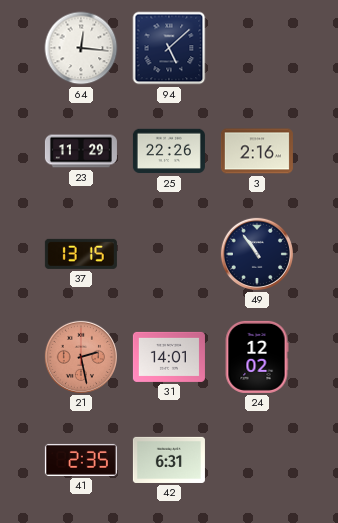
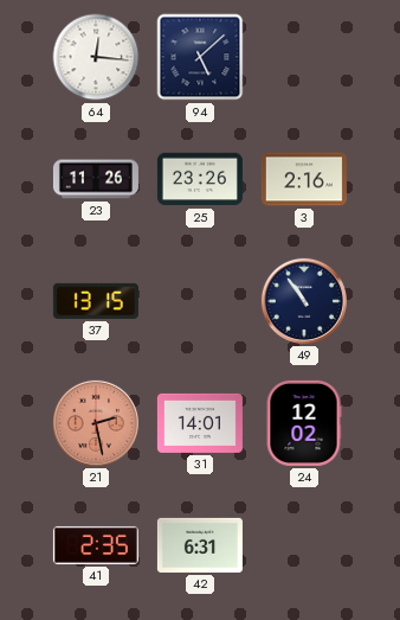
23: 11:29 -> 11:26 (96, 179)
25: 22:26 -> 23:26 (200, 179)
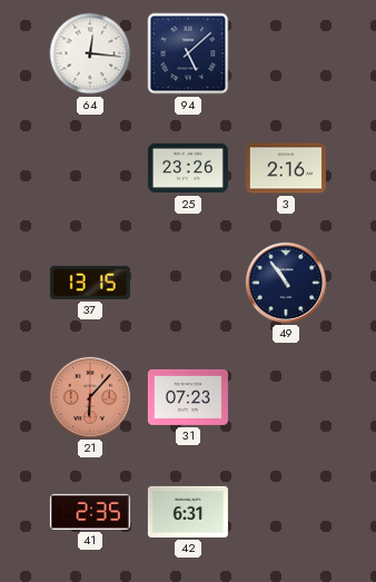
23: 11:26 -> none (96, 179)
21: 2:28 -> 6:07 (90, 397)
31: 14:01 -> 07:23 (188, 397)
24: 12:02 -> none (304, 423)
